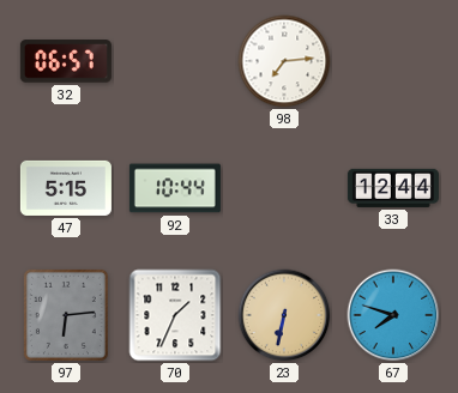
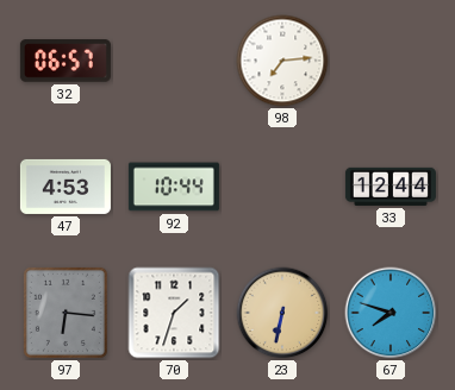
47: 5:15 -> 4:53 (66, 187)
97: 6:14 -> 6:16 (66, 313)
70: 1:34 -> 1:33 (174, 313)
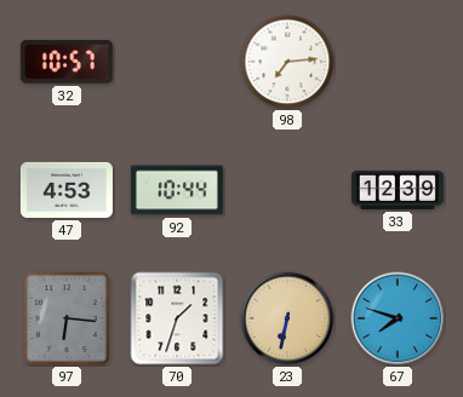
32: 06:57 -> 10:57 (67, 62)
33: 12:44 -> 12:39 (398, 190)
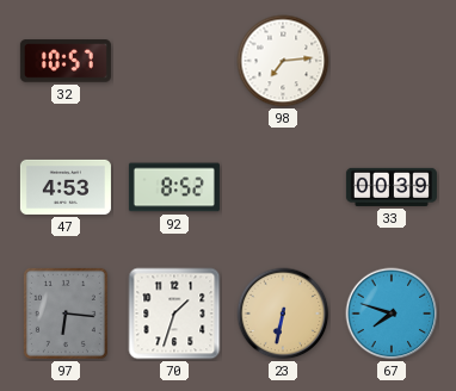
92: 10:44 -> 8:52 (174, 187)
33: 12:39 -> 00:39 (392, 187)
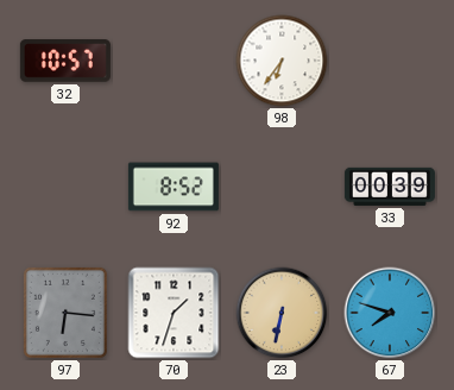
98: 7:14 -> 6:36 (282, 61)
47: 4:53 -> none (66, 187)
